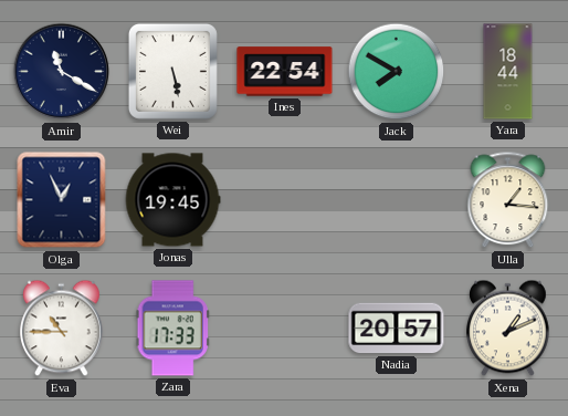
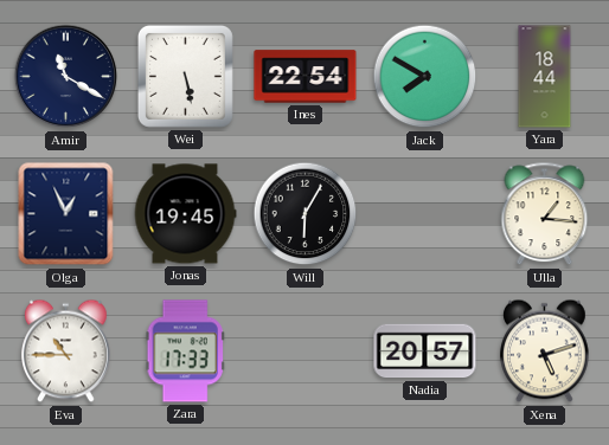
Will: none -> 6:05 (306, 214)
Xena: 1:11 -> 5:12 (545, 352)
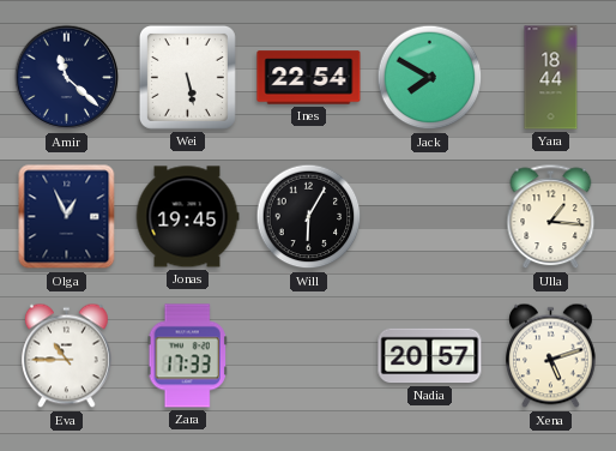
Amir: 11:20 -> 11:22 (67, 78)
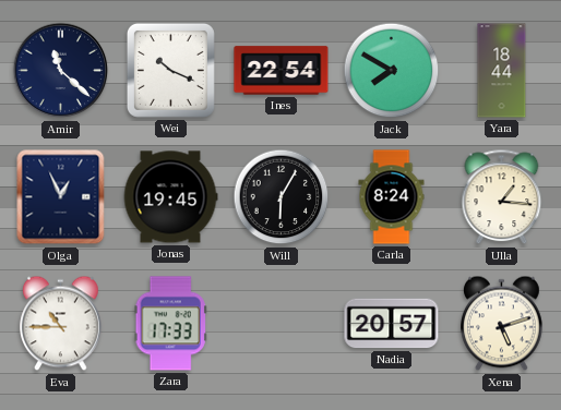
Wei: 5:28 -> 10:19 (170, 70)
Carla: none -> 8:24 (392, 197)
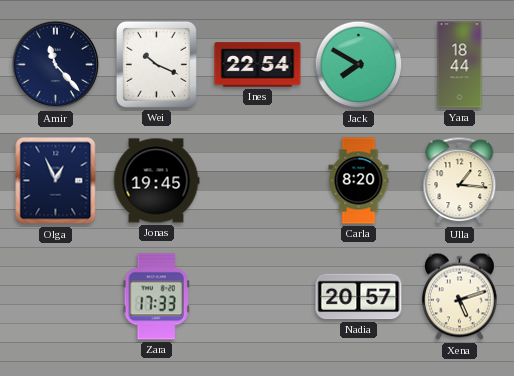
Amir: 11:22 -> 11:23 (56, 65)
Will: 6:05 -> none (282, 197)
Carla: 8:24 -> 8:20 (359, 181)
Eva: 10:45 -> none (61, 324)
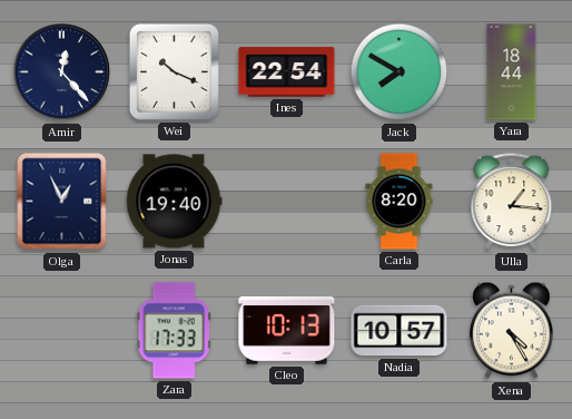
Amir: 11:23 -> 12:23 (62, 72)
Jonas: 19:45 -> 19:40 (174, 202)
Cleo: none -> 10:13 (287, 331)
Nadia: 20:57 -> 10:57 (400, 331)
Xena: 5:12 -> 4:25 (512, 331)
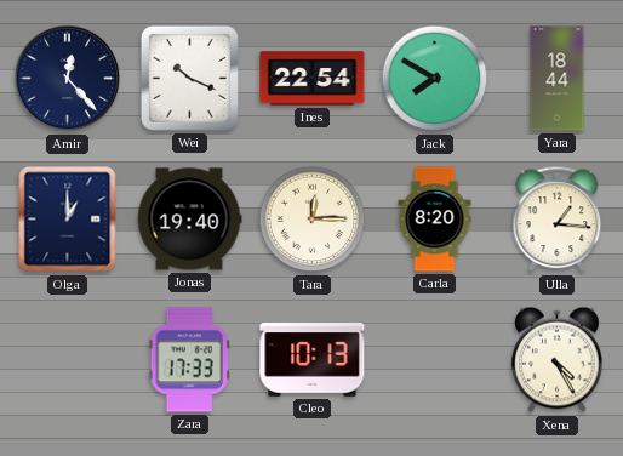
Olga: 12:56 -> 1:00 (68, 220)
Tara: none -> 12:15 (313, 220)
Nadia: 10:57 -> none (400, 331)
